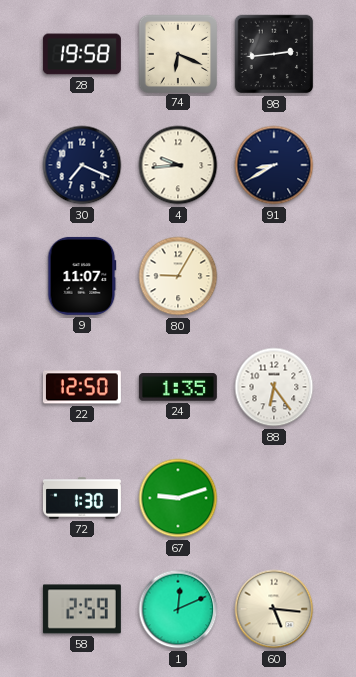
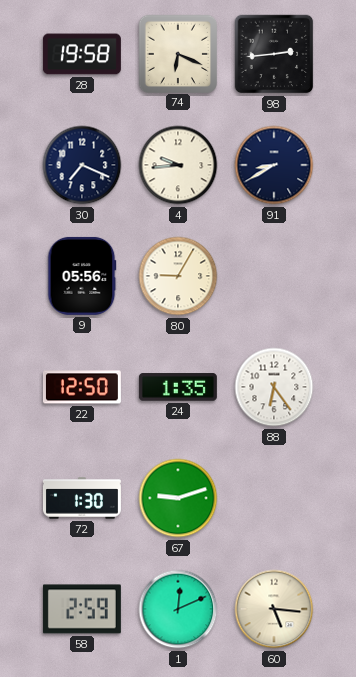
9: 11:07 -> 05:56 (82, 276)
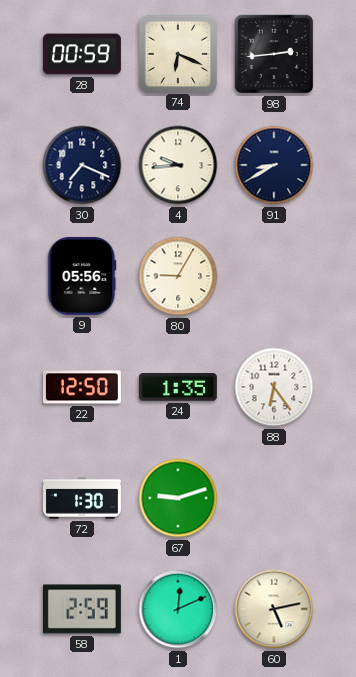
28: 19:58 -> 00:59 (82, 54)
60: 5:16 -> 5:13 (274, 609)
